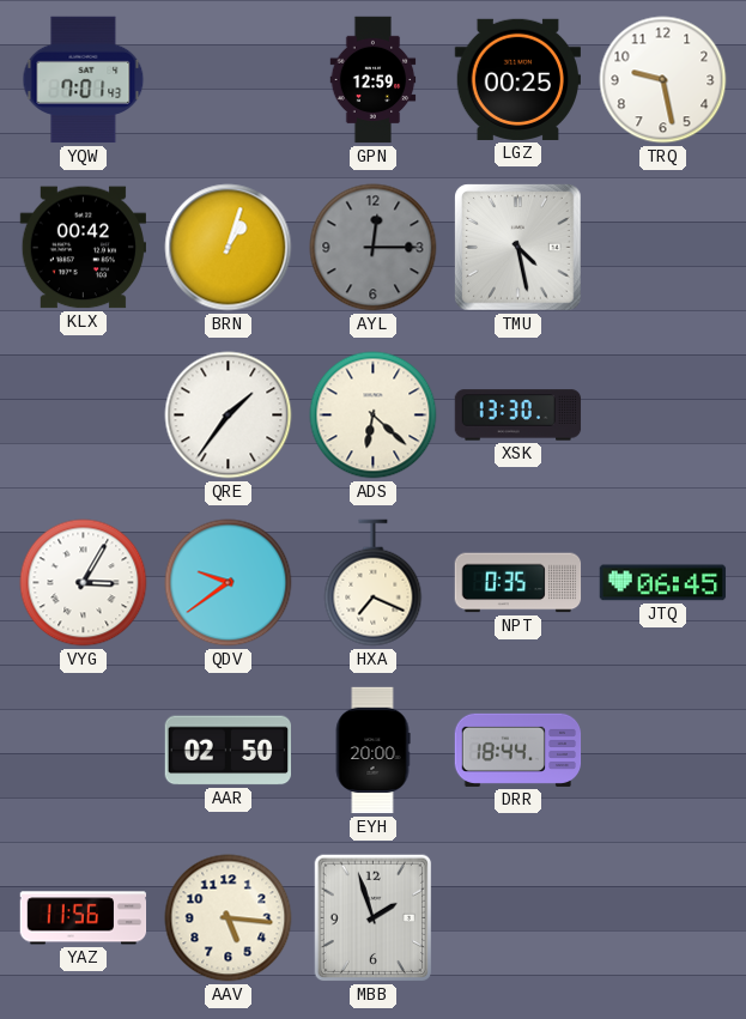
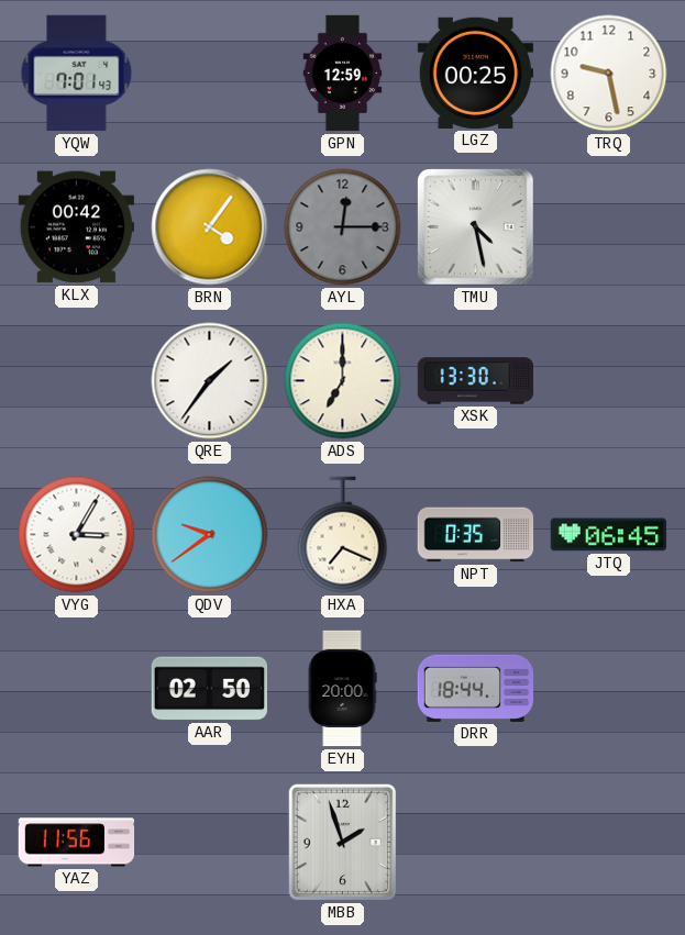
BRN: 1:03 -> 4:06 (210, 227)
ADS: 6:22 -> 7:00 (343, 381)
AAV: 5:16 -> none (229, 918)
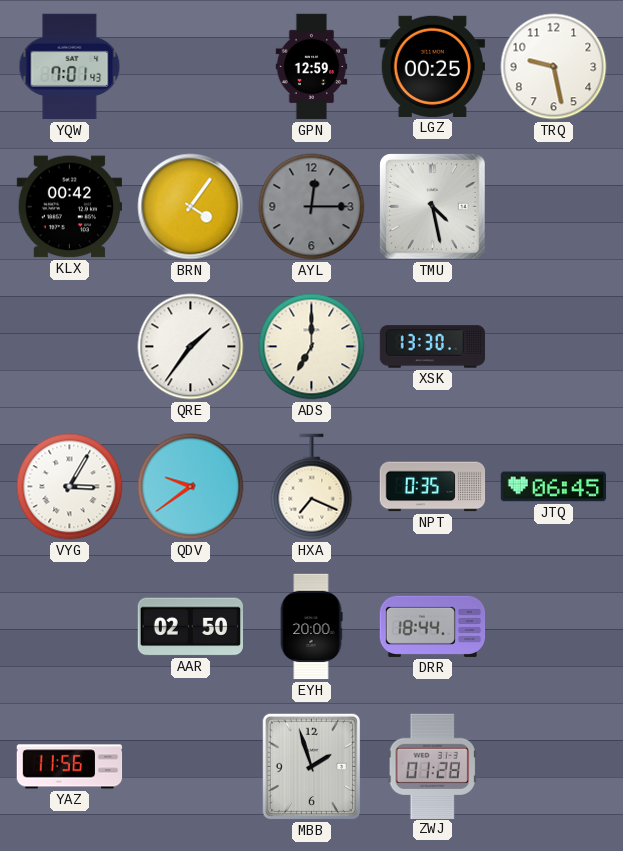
ZWJ: none -> 01:28 (432, 766)
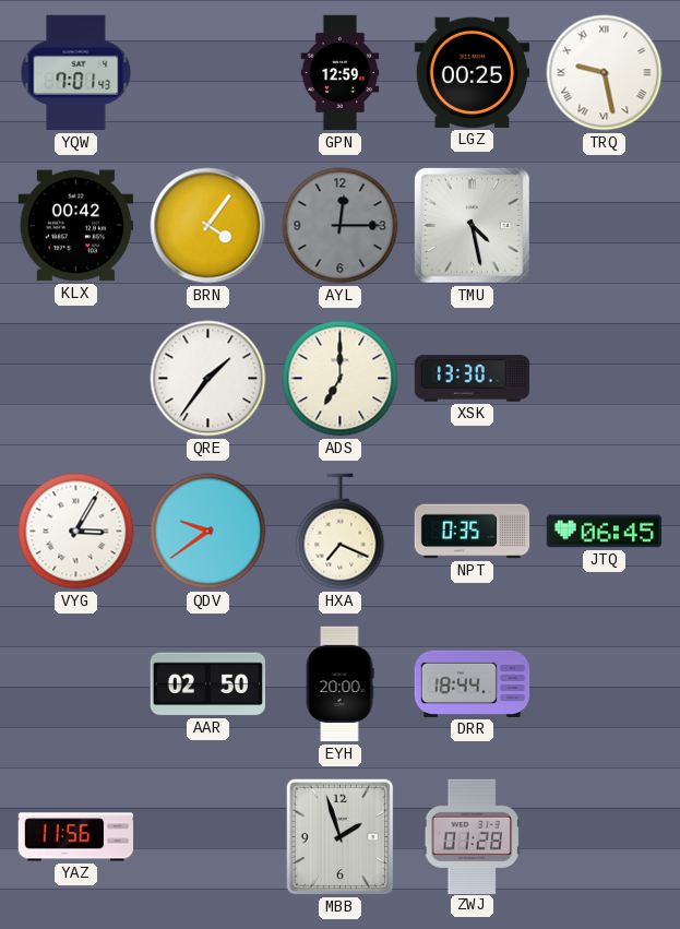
TRQ numerals: Arabic -> Roman (605, 73)
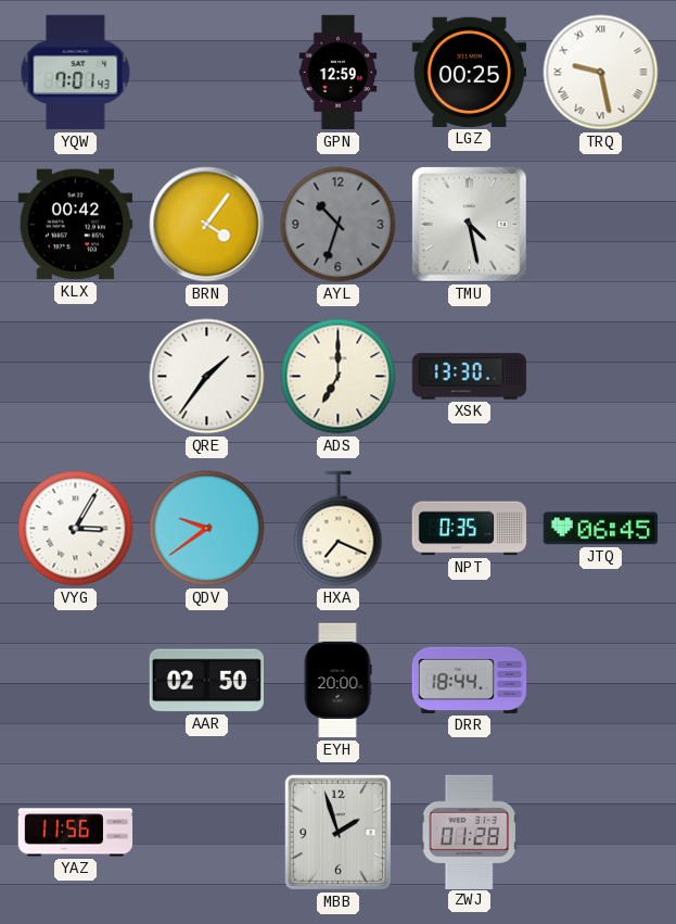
AYL: 12:15 -> 10:33 (339, 225)
